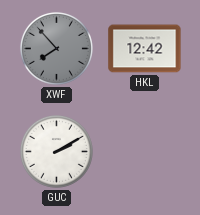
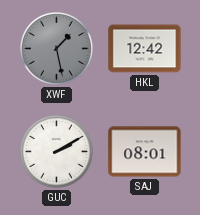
XWF: 7:53 -> 1:28 (56, 48)
SAJ: none -> 08:01 (145, 152)
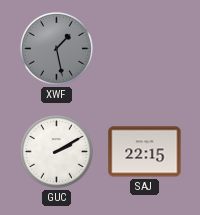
HKL: 12:42 -> none (145, 49)
SAJ: 08:01 -> 22:15 (145, 152)
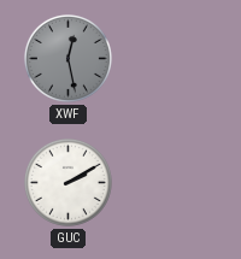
XWF: 1:28 -> 12:28 (67, 58)
SAJ: 22:15 -> none (145, 152)
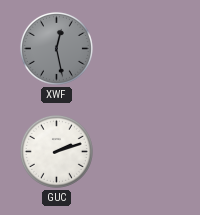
GUC: 2:10 -> 2:12 (56, 151)
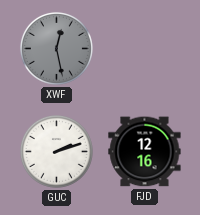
FJD: none -> 12:16 (145, 152)
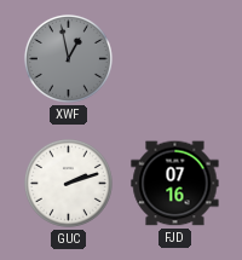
XWF: 12:28 -> 12:58 (68, 58)
FJD: 12:16 -> 07:16 (175, 184)
